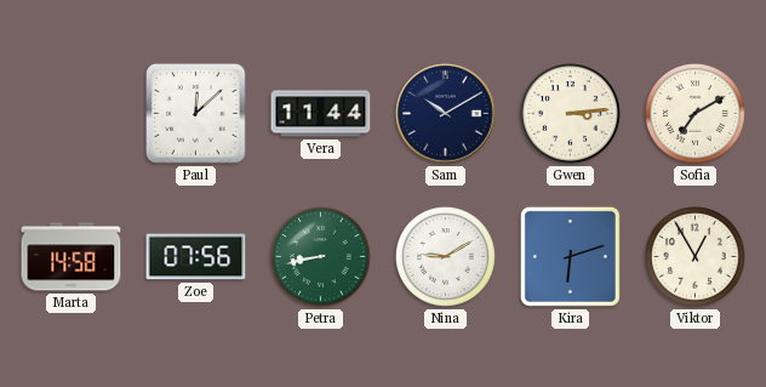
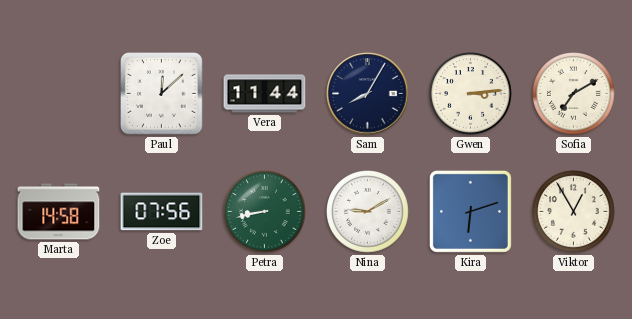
Sam: 10:10 -> 8:05 (368, 94)
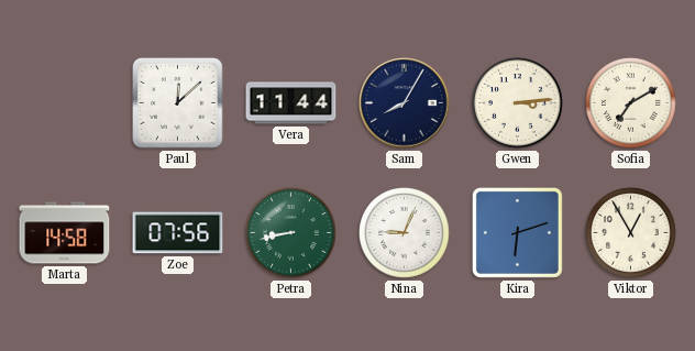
Nina: 9:10 -> 9:04 (405, 233)
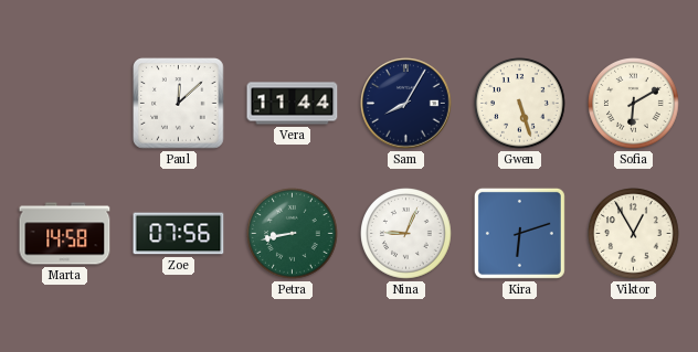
Gwen: 3:14 -> 5:27 (520, 104)
Sofia: 7:10 -> 6:10 (634, 104)
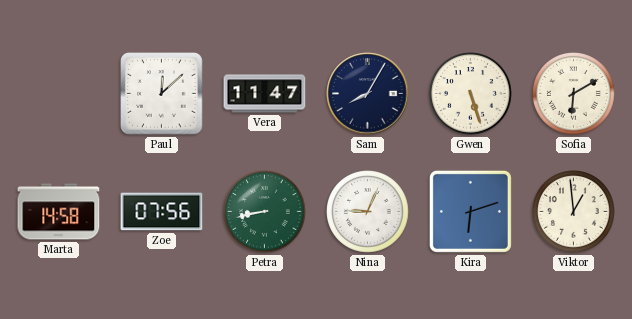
Vera: 11:44 -> 11:47 (265, 94)
Viktor: 12:55 -> 12:59 (574, 212)
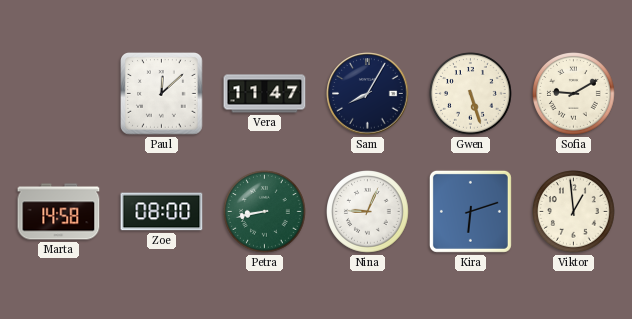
Sofia: 6:10 -> 9:10 (574, 94)
Zoe: 07:56 -> 08:00 (162, 212)
